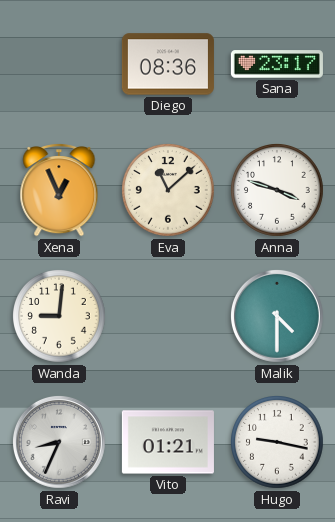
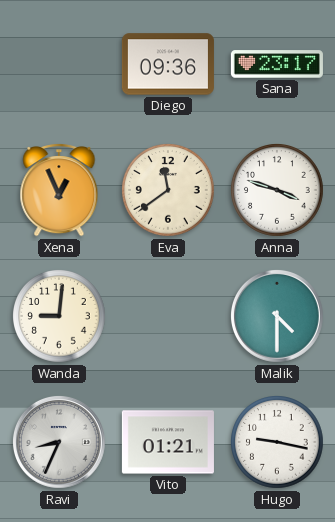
Diego: 08:36 -> 09:36 (168, 64)
Eva: 11:08 -> 11:39 (169, 191)
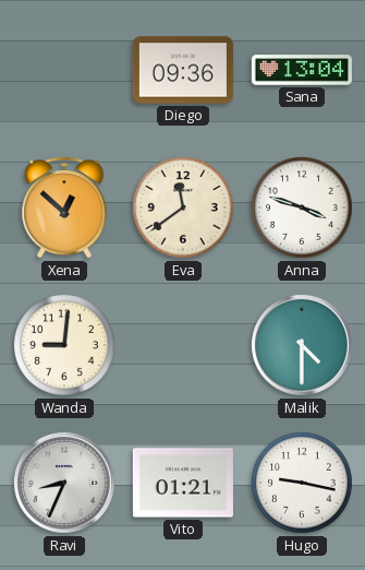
Sana: 23:17 -> 13:04 (302, 70)
Xena: 12:56 -> 12:52 (64, 209)
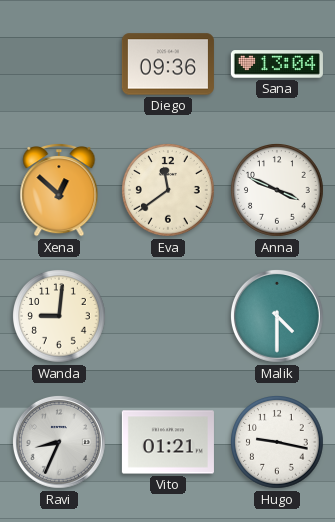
Anna: 3:48 -> 3:49 (278, 191)
